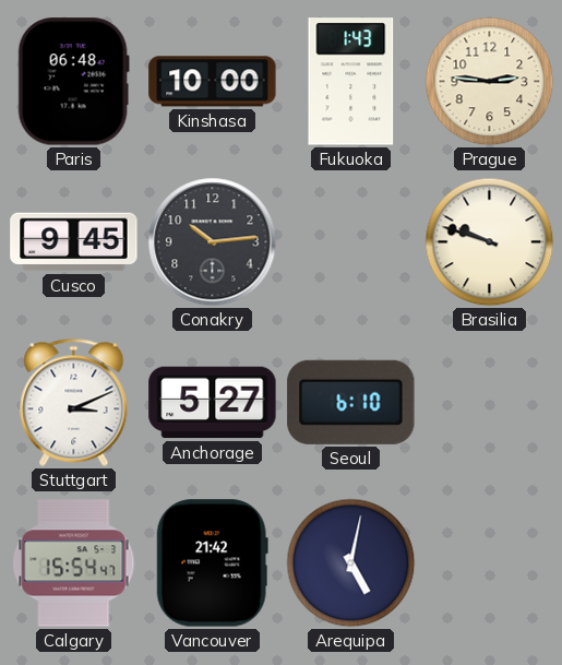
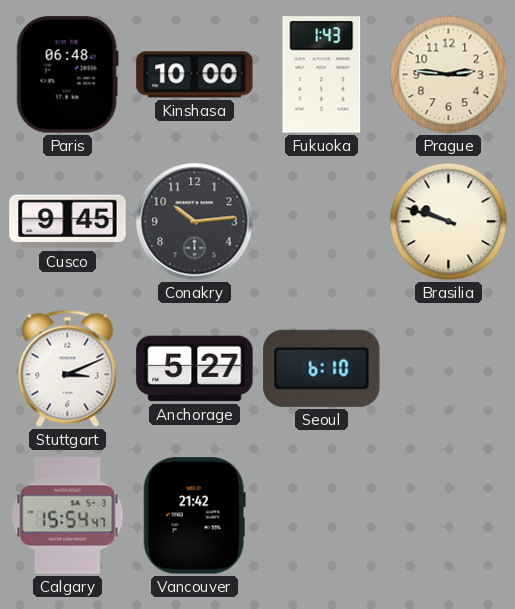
Arequipa: 5:02 -> none (351, 563)
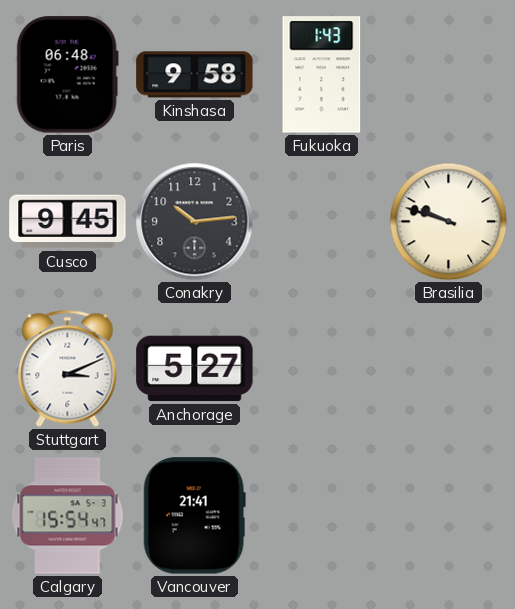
Kinshasa: 10:00 -> 9:58 (195, 75)
Prague: 2:46 -> none (449, 75)
Seoul: 6:10 -> none (322, 368)
Vancouver: 21:42 -> 21:41 (194, 516)
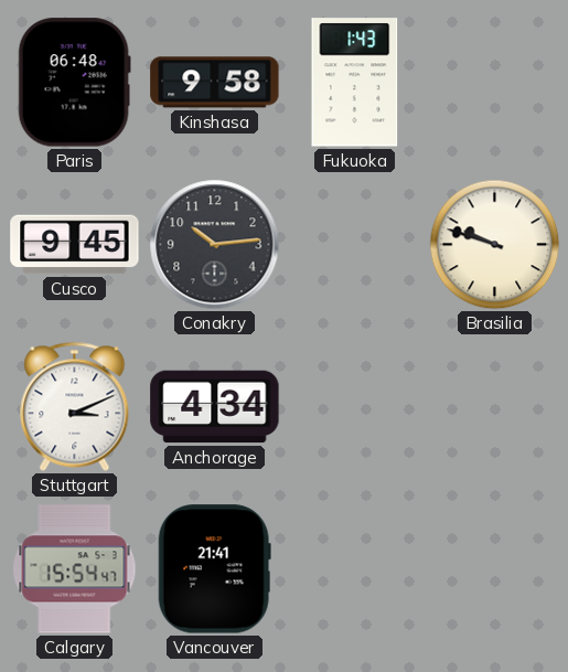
Anchorage: 5:27 -> 4:34 (215, 407)
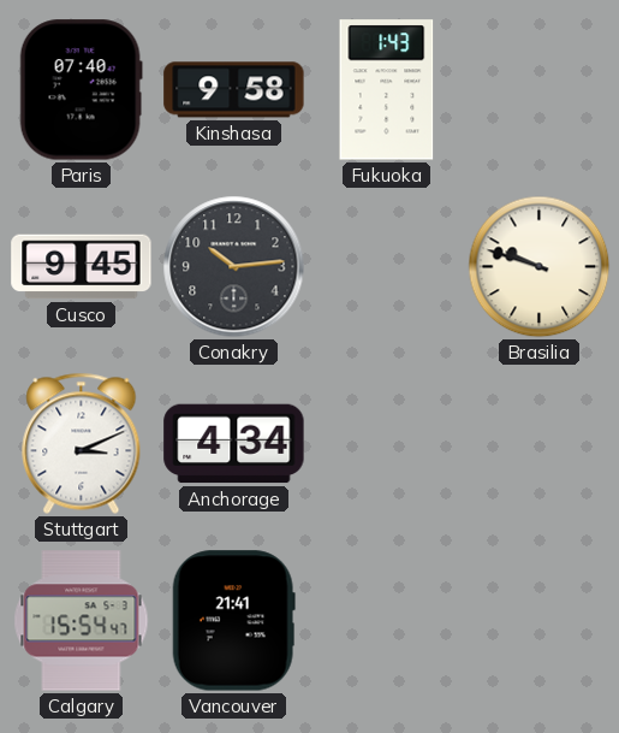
Paris: 06:48 -> 07:40 (81, 90)
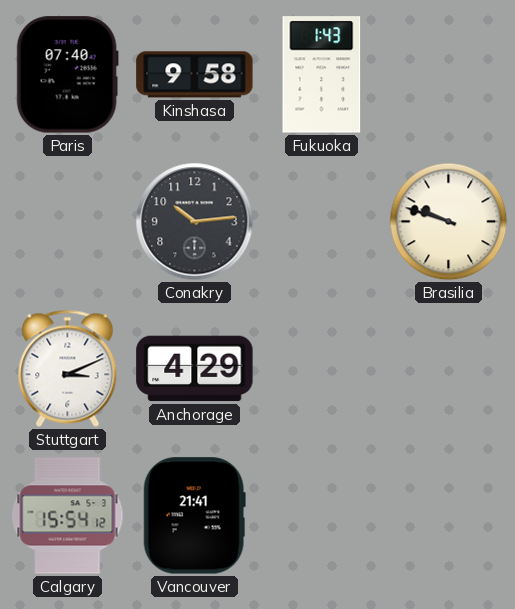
Cusco: 9:45 -> none (82, 267)
Anchorage: 4:34 -> 4:29 (195, 369)
Calgary: 15:54:47 -> 15:54:12 (68, 516)
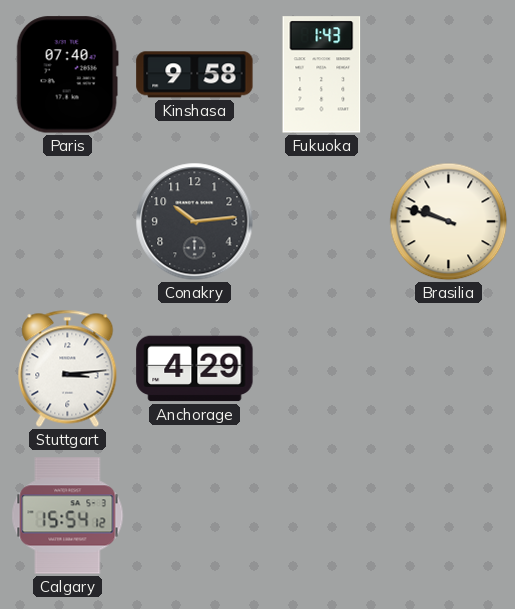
Stuttgart: 3:11 -> 3:14 (68, 368)
Vancouver: 21:41 -> none (194, 516)
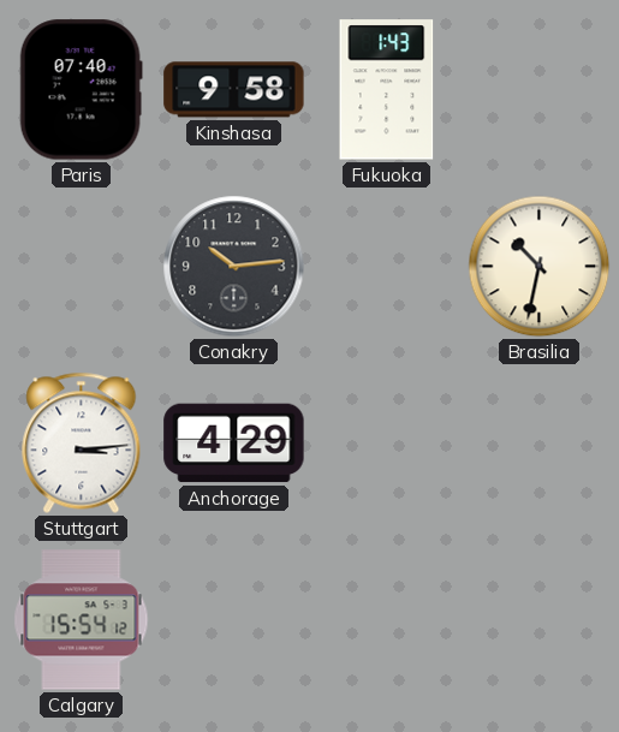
Brasilia: 9:48 -> 10:32 (540, 267)
